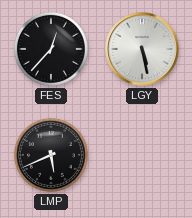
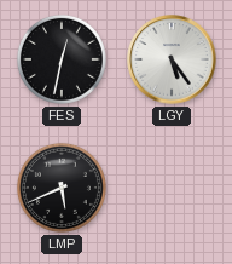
FES: 12:37 -> 12:32 (62, 59)
LGY: 5:28 -> 5:24 (172, 59)
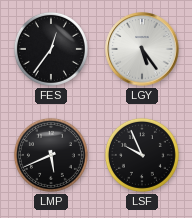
FES: 12:32 -> 12:36 (51, 49)
LSF: none -> 9:56 (142, 155)
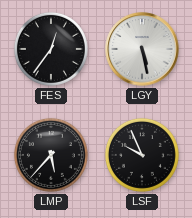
LGY: 5:24 -> 5:28 (142, 49)
LMP: 5:41 -> 5:37 (51, 155)
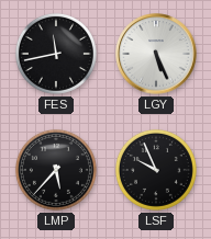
FES: 12:36 -> 11:43 (56, 54)
LGY: 5:28 -> 5:26 (156, 54)
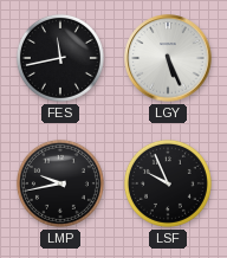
LMP: 5:37 -> 9:43 (60, 183)
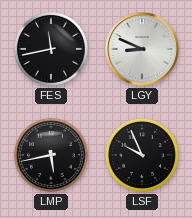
LGY: 5:26 -> 8:49 (142, 49)
LMP: 9:43 -> 5:43 (51, 155)
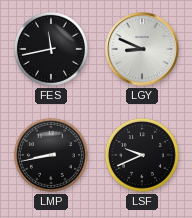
LMP: 5:43 -> 8:43 (51, 155)
LSF: 9:56 -> 9:41 (142, 155)
